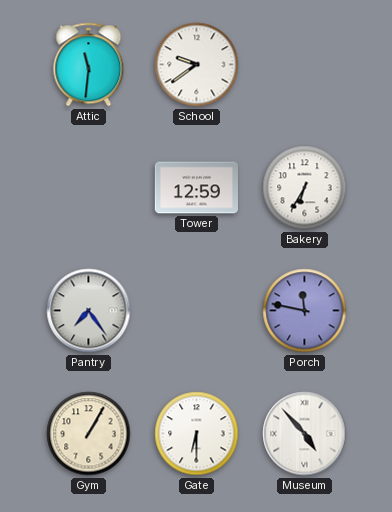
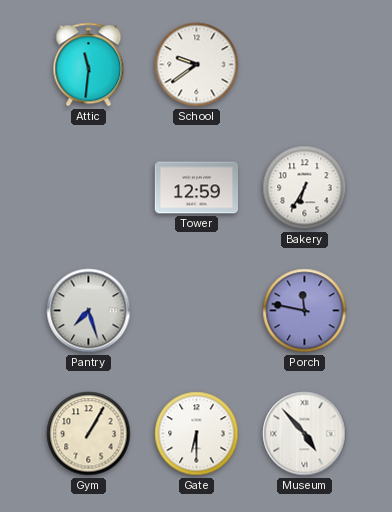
Pantry: 7:24 -> 7:27 (89, 311)
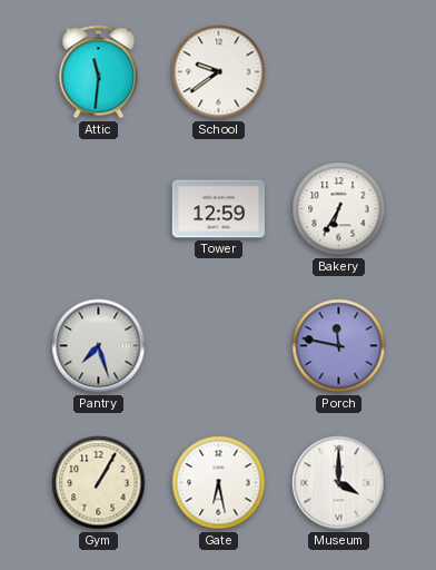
Gate: 6:30 -> 6:28 (219, 483)
Museum: 4:53 -> 4:00 (339, 483)
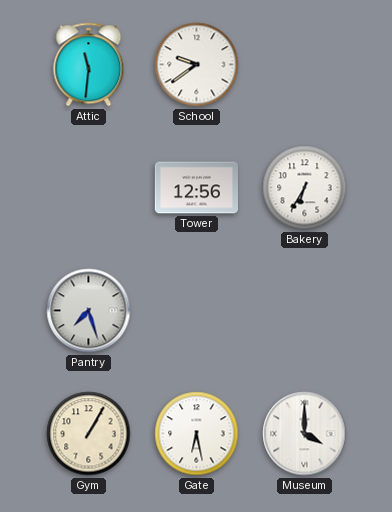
Tower: 12:59 -> 12:56 (196, 188)
Porch: 11:47 -> none (339, 346)
